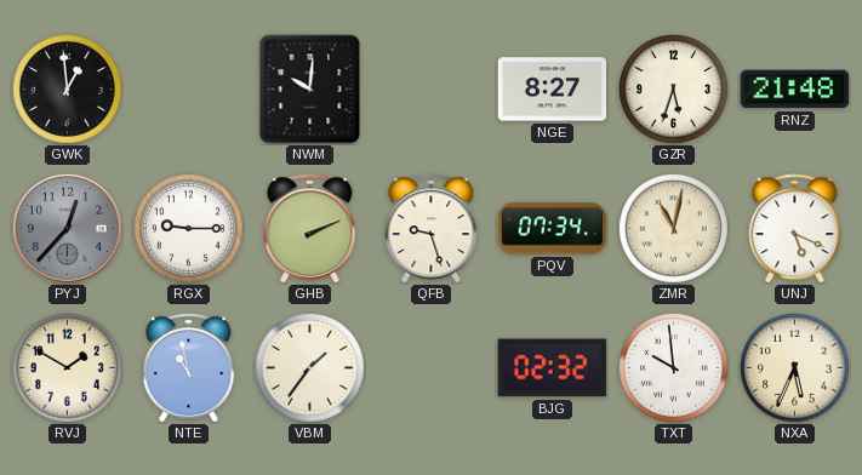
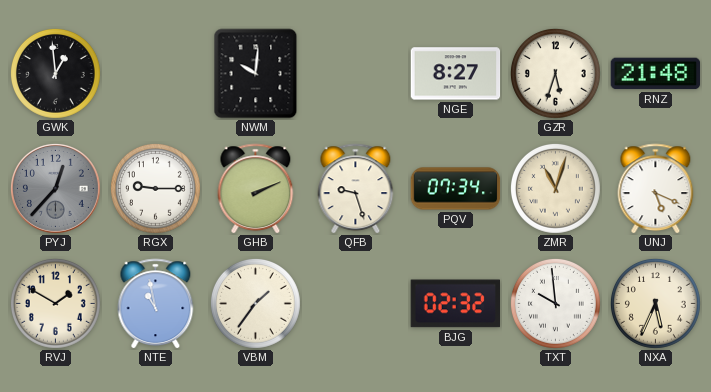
ZMR: 11:02 -> 11:03 (555, 188)
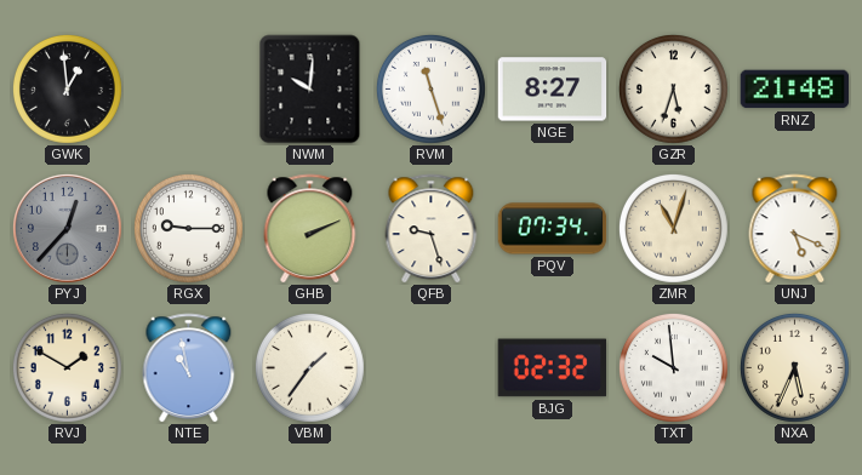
RVM: none -> 11:27 (430, 88)
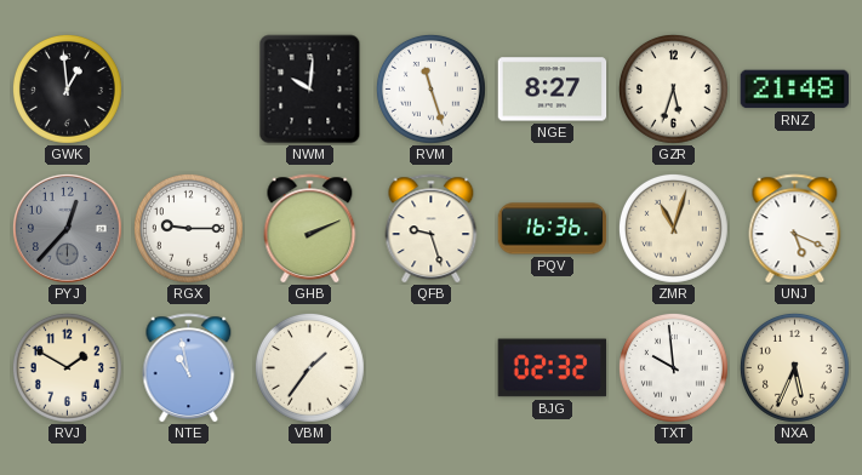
PQV: 07:34 -> 16:36 (553, 229)
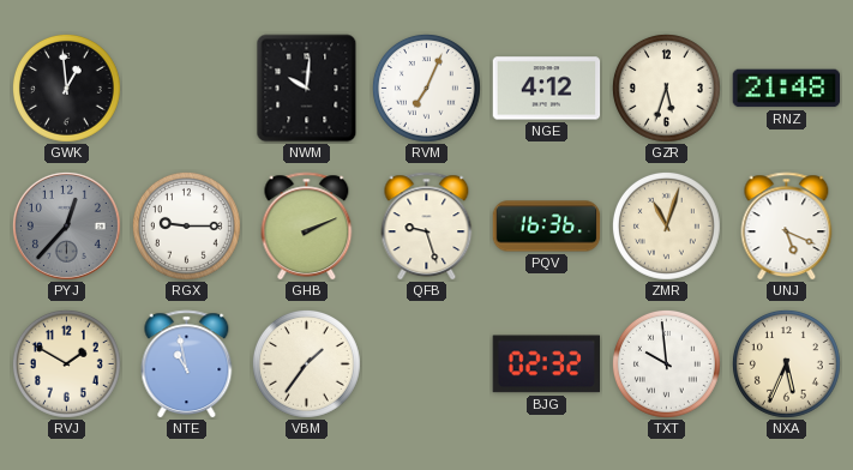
RVM: 11:27 -> 7:04 (426, 88)
NGE: 8:27 -> 4:12 (547, 89)
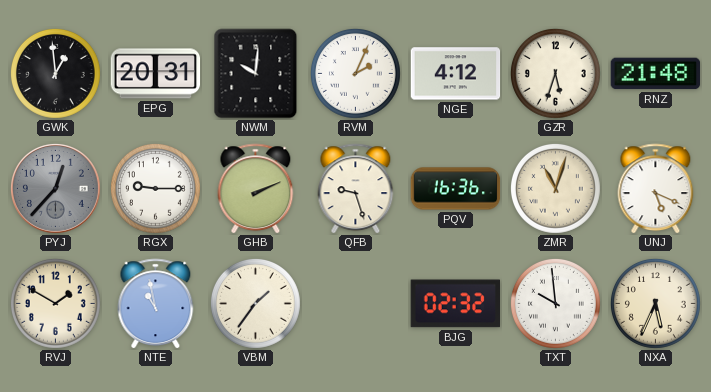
EPG: none -> 20:31 (156, 74)
RVM: 7:04 -> 2:04 (355, 73)
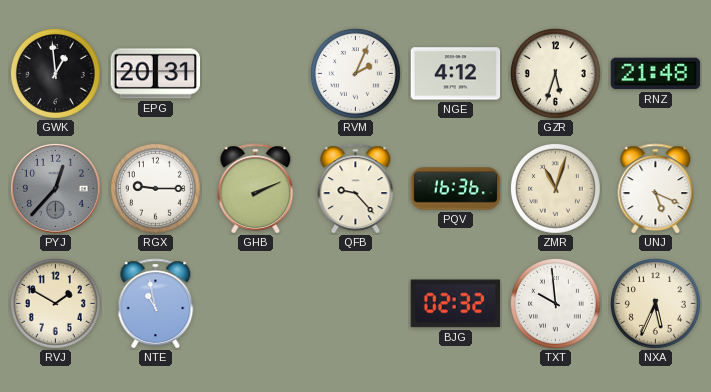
NWM: 10:01 -> none (256, 74)
QFB: 9:27 -> 9:23 (356, 189)
VBM: 1:36 -> none (255, 303)
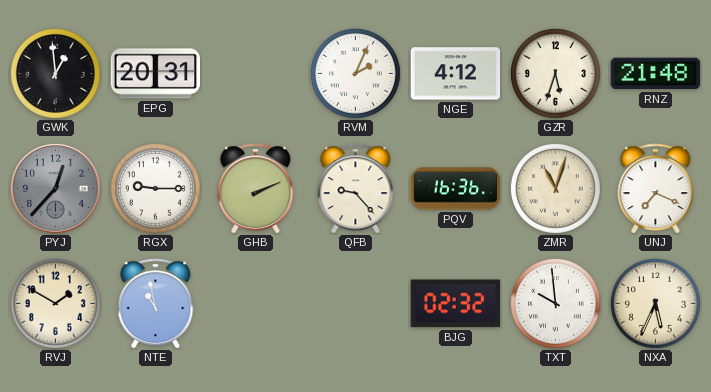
UNJ: 5:19 -> 7:19 (656, 189)
